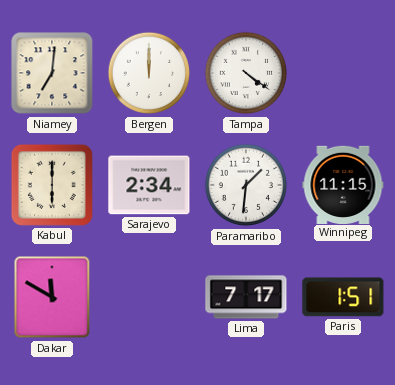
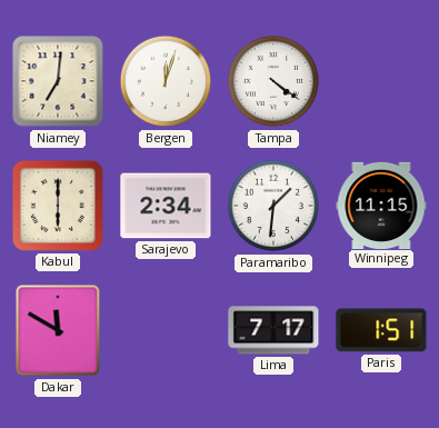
Bergen: 12:00 -> 12:03 (166, 81)
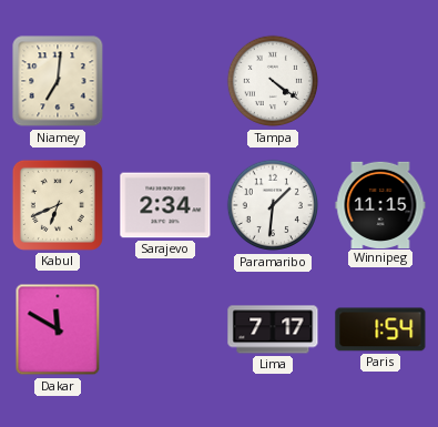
Bergen: 12:03 -> none (166, 81)
Kabul: 6:00 -> 6:41 (58, 205)
Paris: 1:51 -> 1:54 (380, 329)
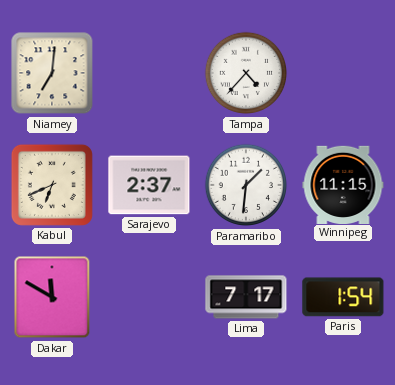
Tampa: 4:21 -> 4:37 (246, 73)
Sarajevo: 2:34 -> 2:37 (149, 185)
